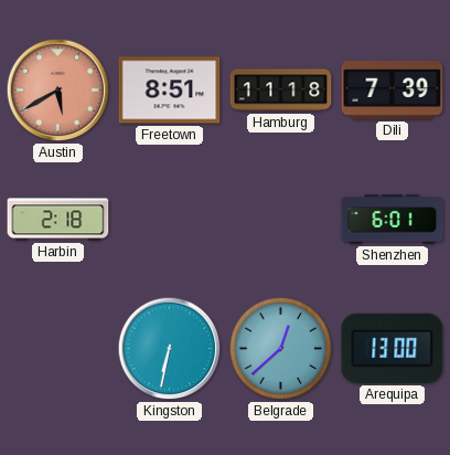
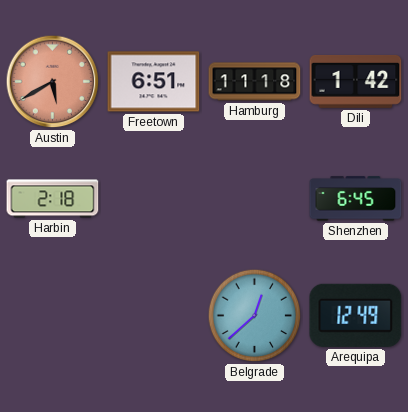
Freetown: 8:51 -> 6:51 (154, 82)
Dili: 7:39 -> 1:42 (356, 81)
Shenzhen: 6:01 -> 6:45 (356, 199)
Kingston: 6:32 -> none (170, 349)
Arequipa: 13:00 -> 12:49 (356, 315)
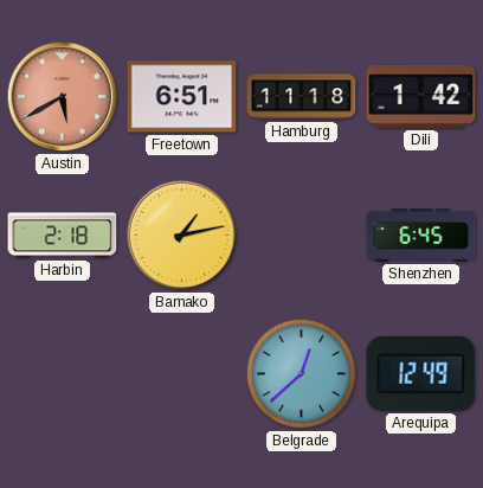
Bamako: none -> 1:13 (182, 236)
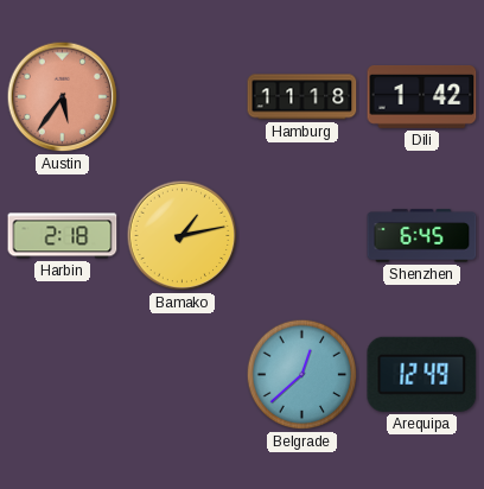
Austin: 5:40 -> 5:36 (63, 97)
Freetown: 6:51 -> none (182, 97)
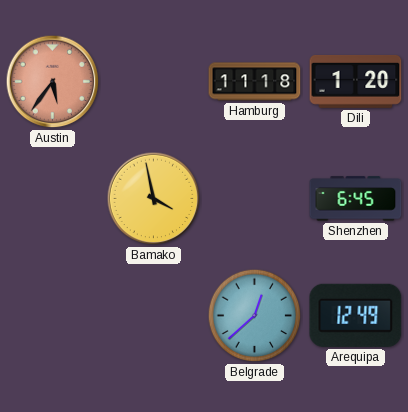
Dili: 1:42 -> 1:20 (356, 81)
Harbin: 2:18 -> none (63, 236)
Bamako: 1:13 -> 3:58 (154, 199)
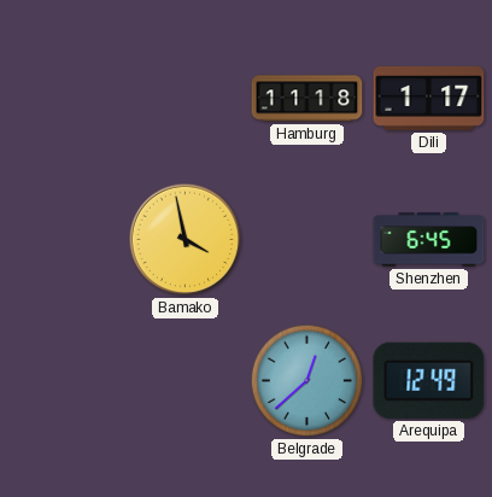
Austin: 5:36 -> none (53, 82)
Dili: 1:20 -> 1:17 (429, 98)
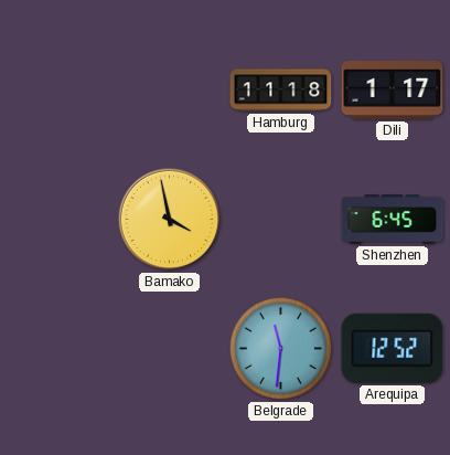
Belgrade: 12:38 -> 11:31 (281, 349)
Arequipa: 12:49 -> 12:52 (393, 348)
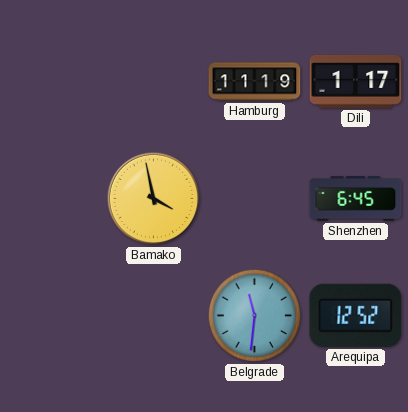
Hamburg: 11:18 -> 11:19 (255, 82)
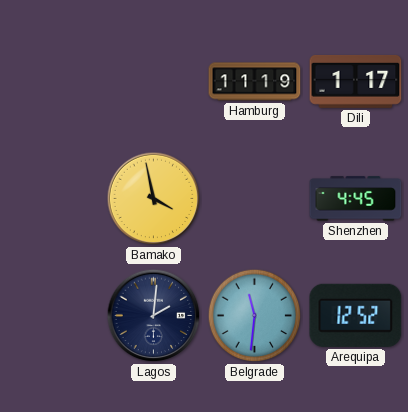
Shenzhen: 6:45 -> 4:45 (356, 199)
Lagos: none -> 2:01 (154, 316)
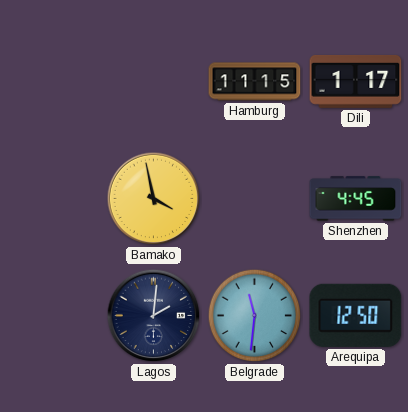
Hamburg: 11:19 -> 11:15 (255, 82)
Arequipa: 12:52 -> 12:50 (356, 315)
